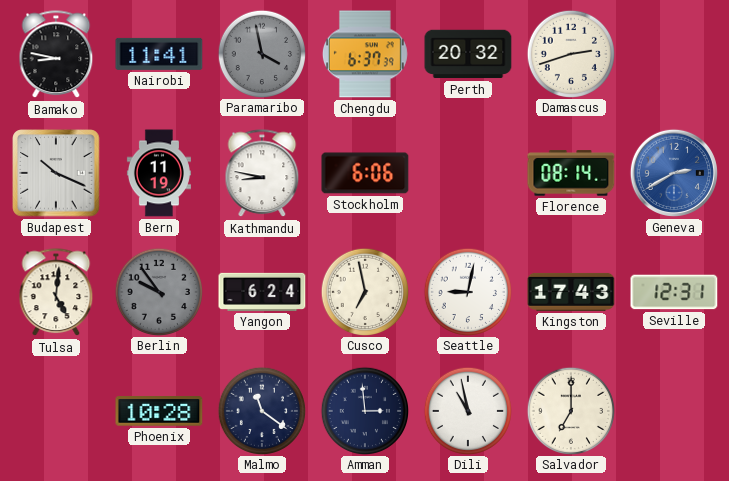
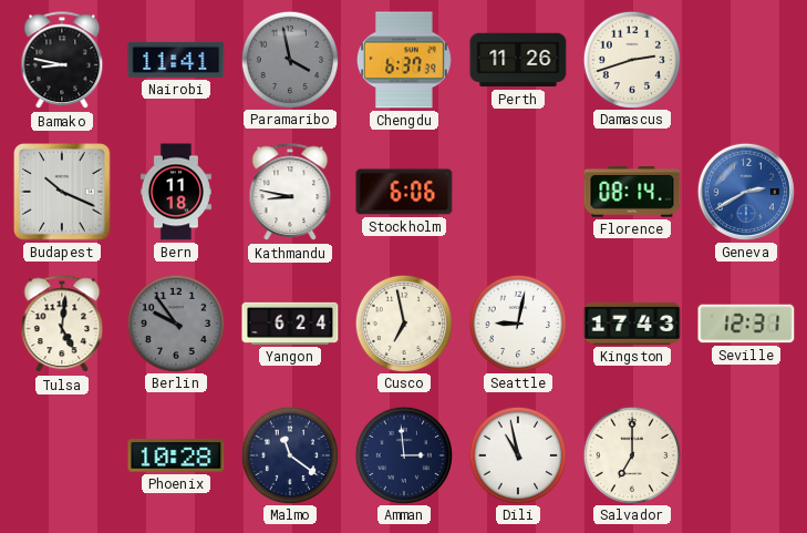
Perth: 20:32 -> 11:26 (518, 60)
Bern: 11:19 -> 11:18 (176, 192)
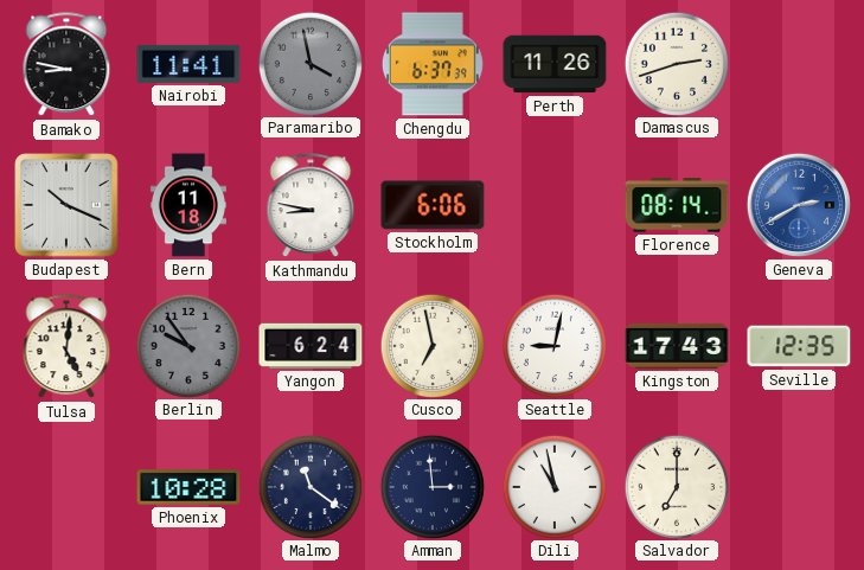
Seville: 12:31 -> 12:35 (799, 346)
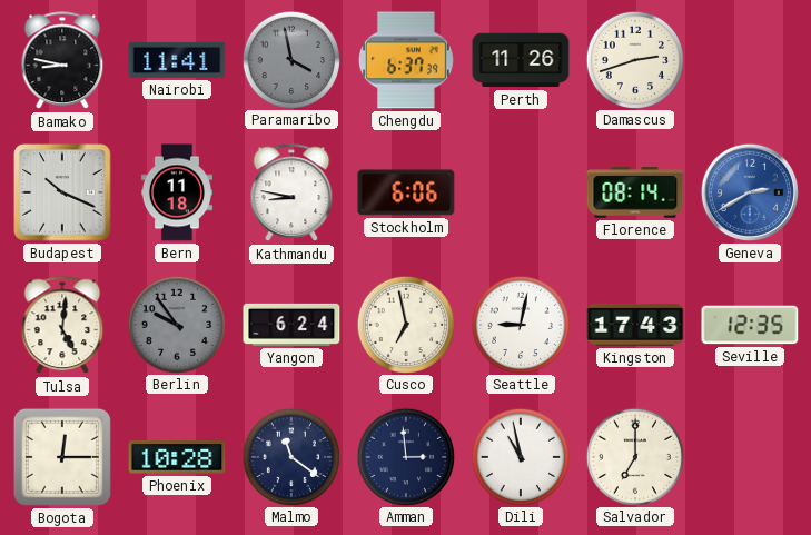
Bogota: none -> 12:15 (62, 457)
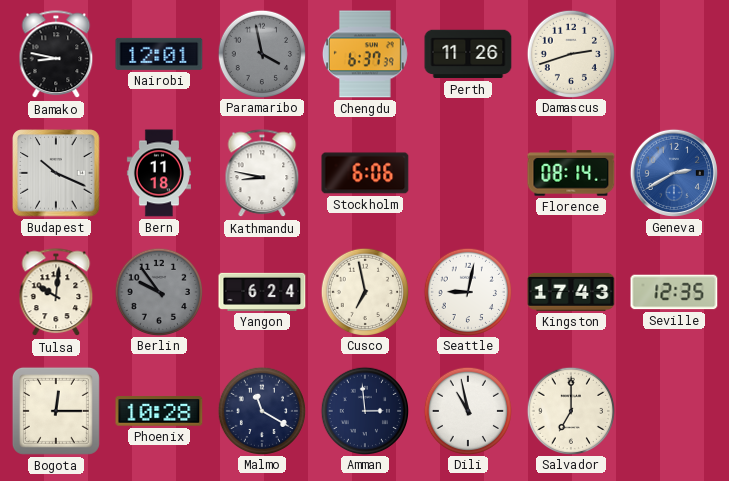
Nairobi: 11:41 -> 12:01 (159, 54)
Tulsa: 5:01 -> 10:01 (56, 293)
Malmo: 11:21 -> 11:20 (261, 410)
